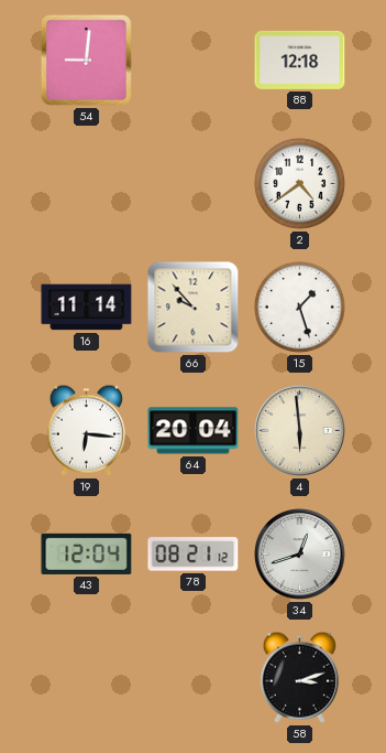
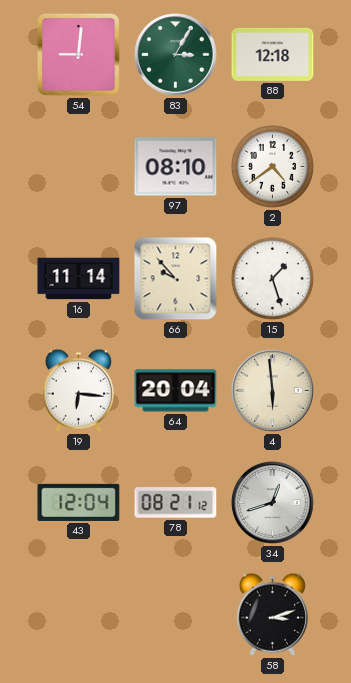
83: none -> 3:05 (176, 55)
97: none -> 08:10 (176, 167)
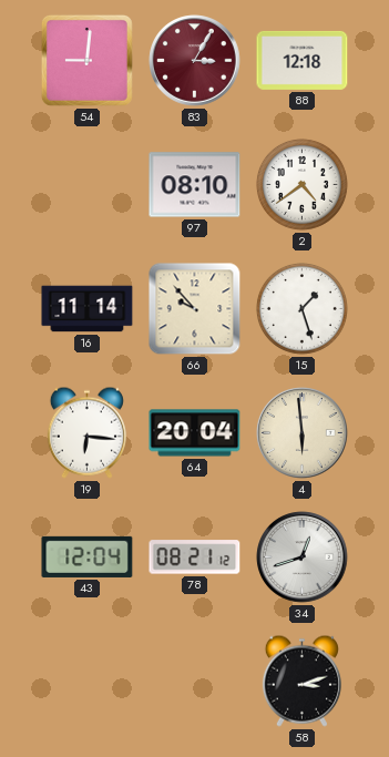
83 dial: green -> burgundy (195, 61)
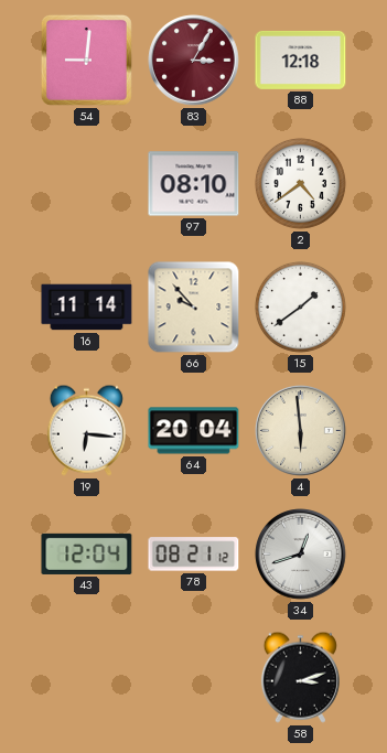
15: 1:27 -> 1:39 (300, 306)
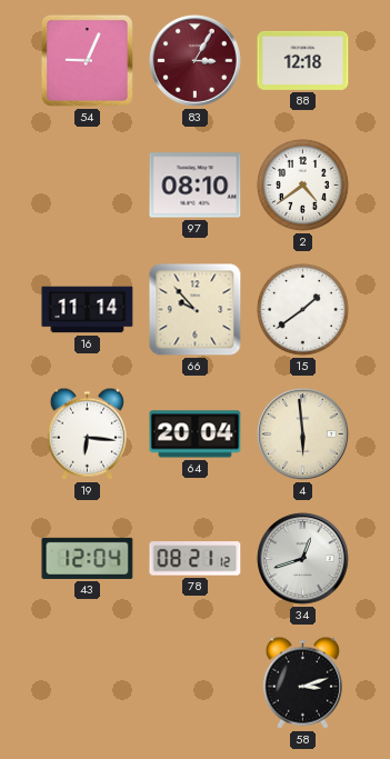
54: 9:01 -> 9:04 (87, 60)
